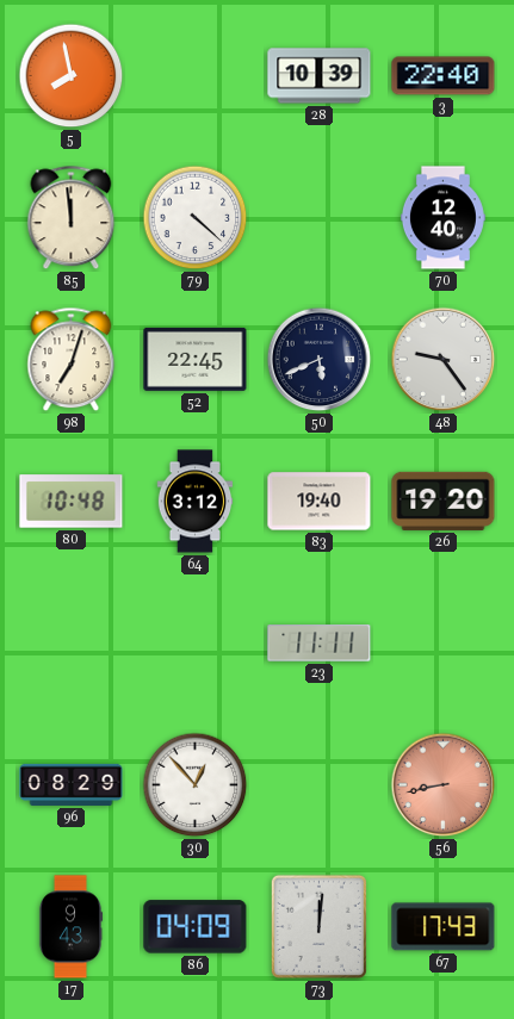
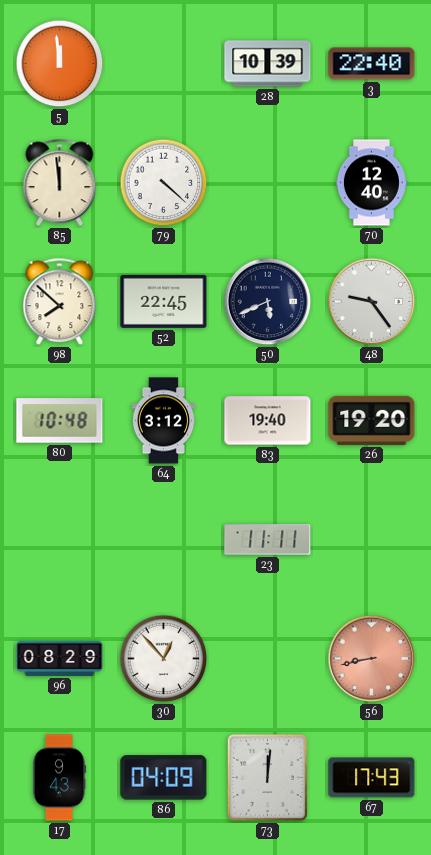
5: 7:58 -> 11:59 (60, 64)
98: 7:03 -> 7:52 (60, 302)
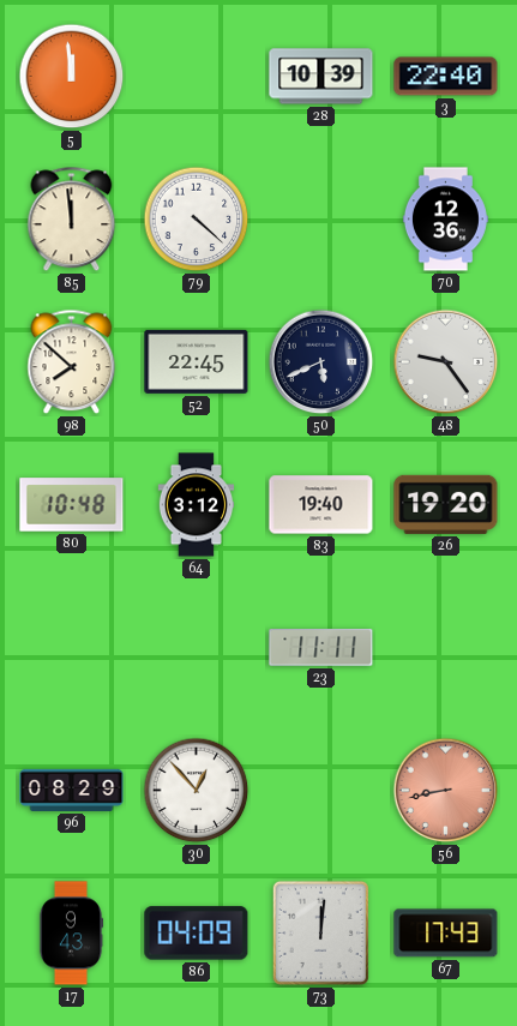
70: 12:40 -> 12:36 (445, 220)
